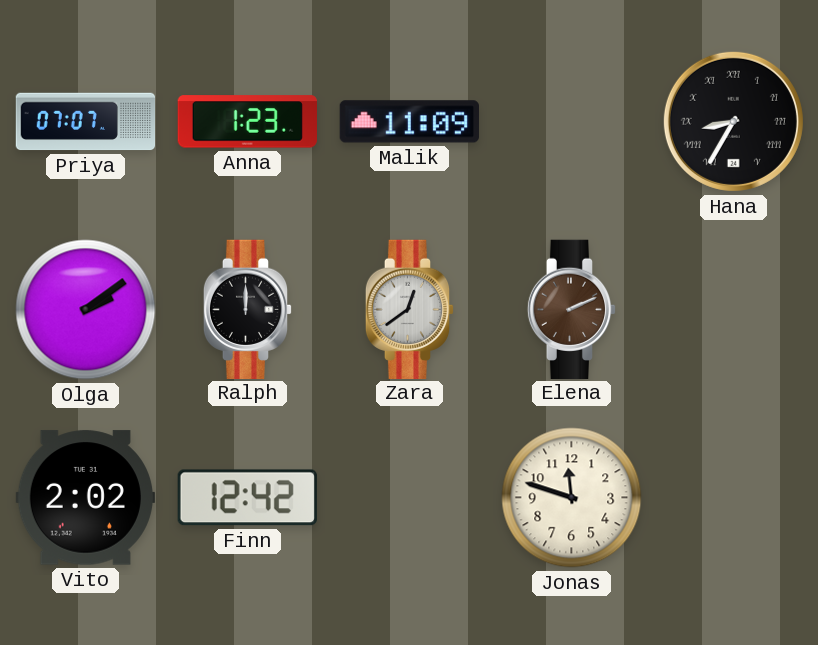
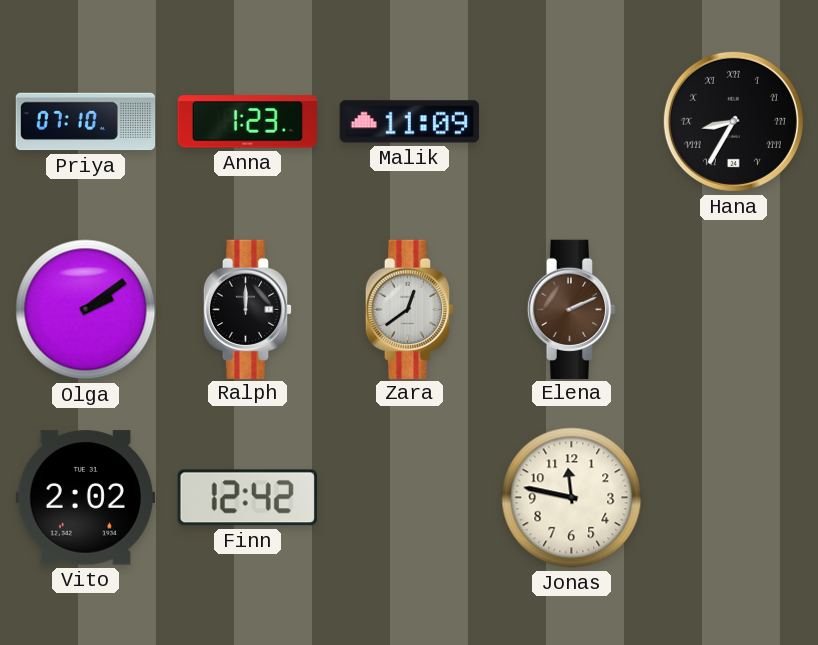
Priya: 07:07 -> 07:10 (86, 122)
Jonas: 11:48 -> 11:47 (572, 498)
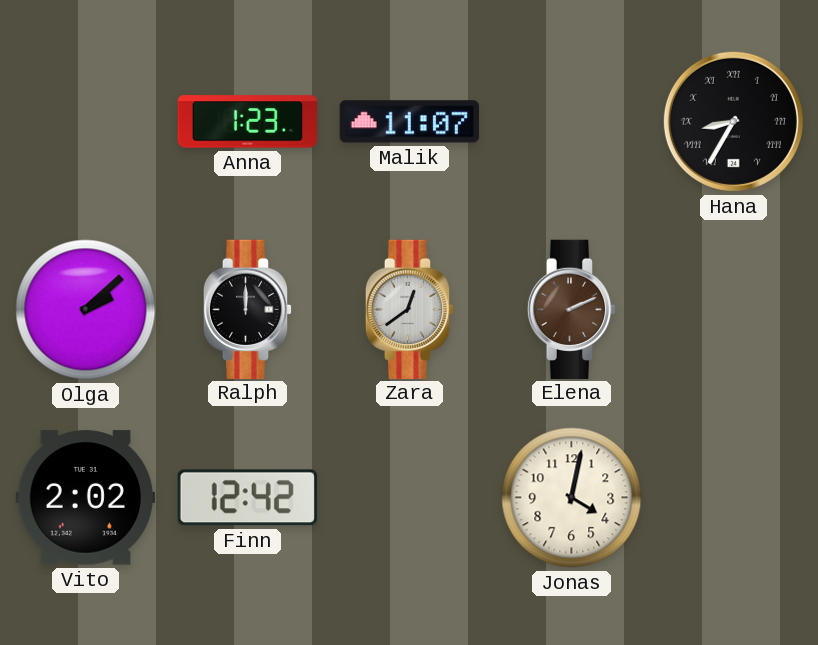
Priya: 07:10 -> none (86, 122)
Malik: 11:09 -> 11:07 (409, 122)
Olga: 2:09 -> 2:08 (86, 310)
Jonas: 11:47 -> 4:02 (572, 498)
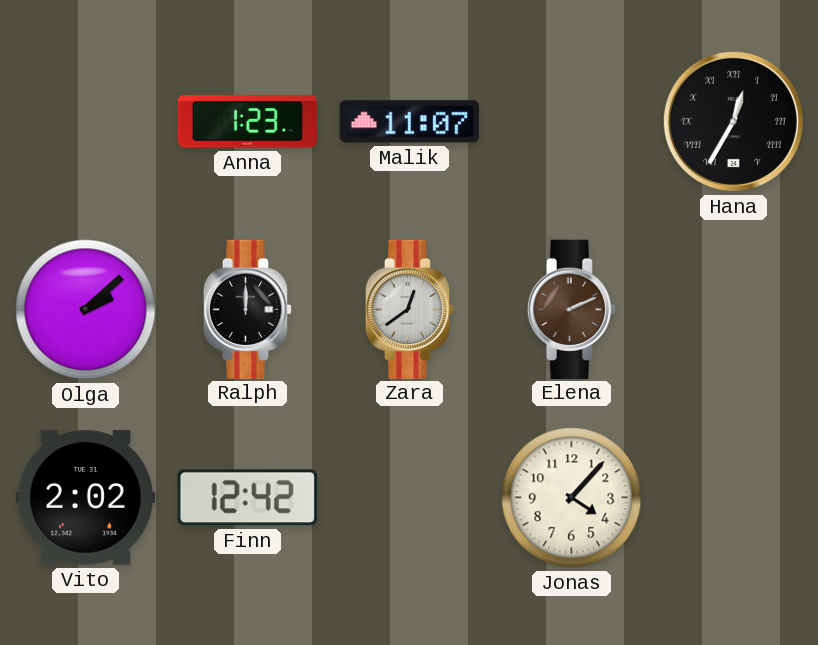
Hana: 8:35 -> 12:35 (733, 121)
Jonas: 4:02 -> 4:07 (572, 498)
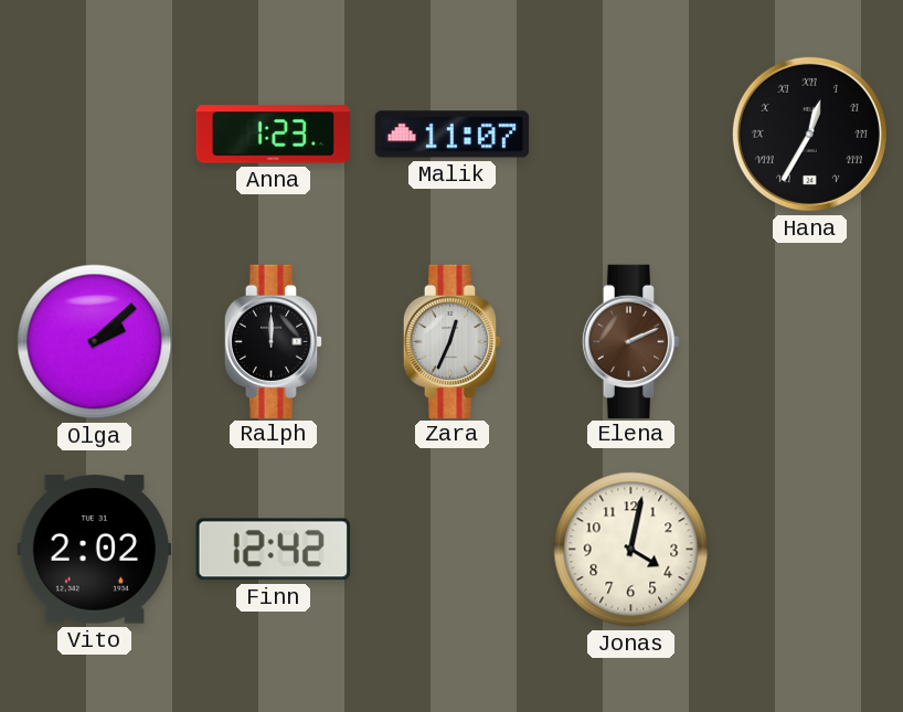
Zara: 12:39 -> 12:34 (453, 341)
Jonas: 4:07 -> 4:02 (631, 550)
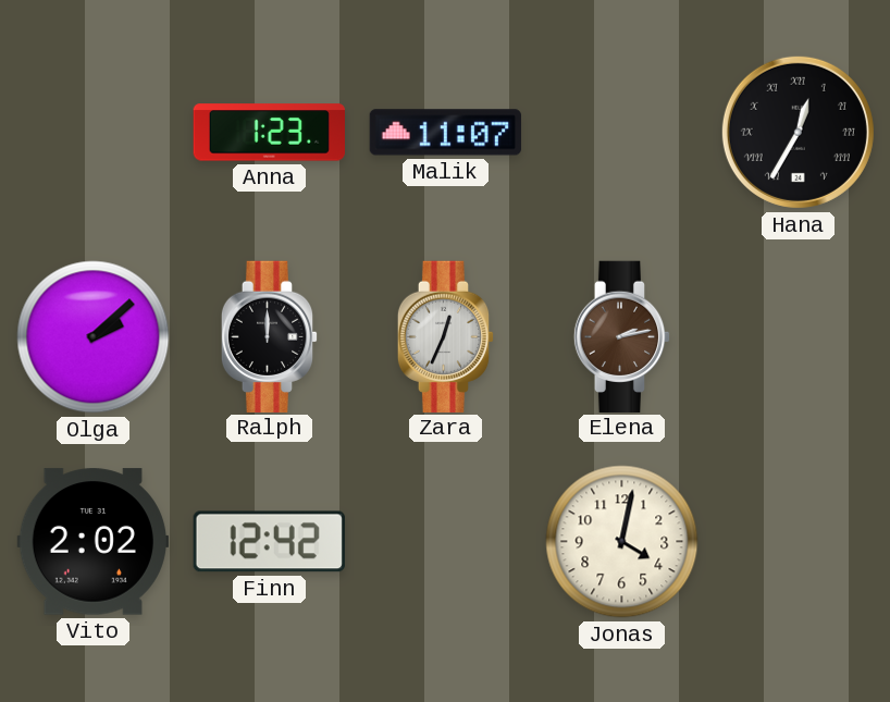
Elena: 2:11 -> 2:13 (622, 336)
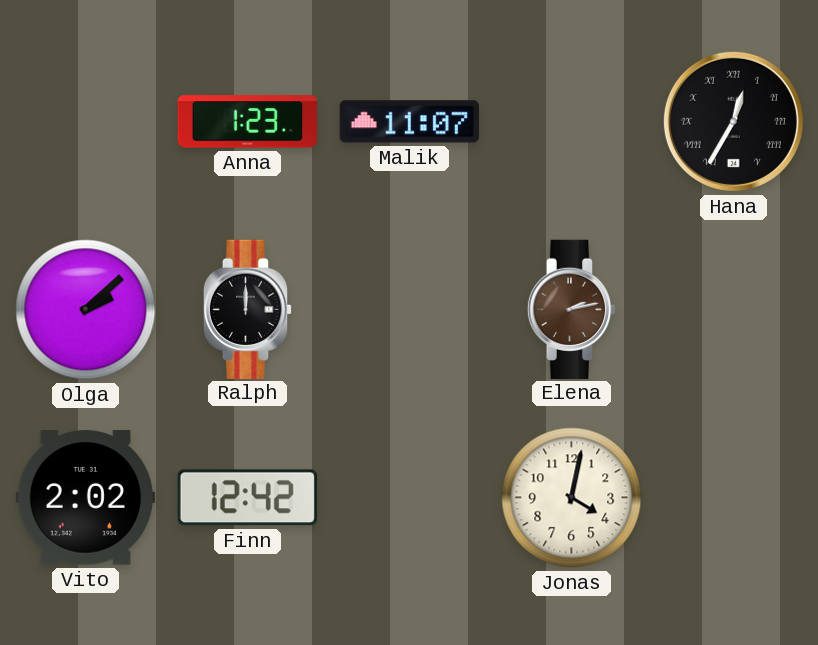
Zara: 12:34 -> none (446, 336)
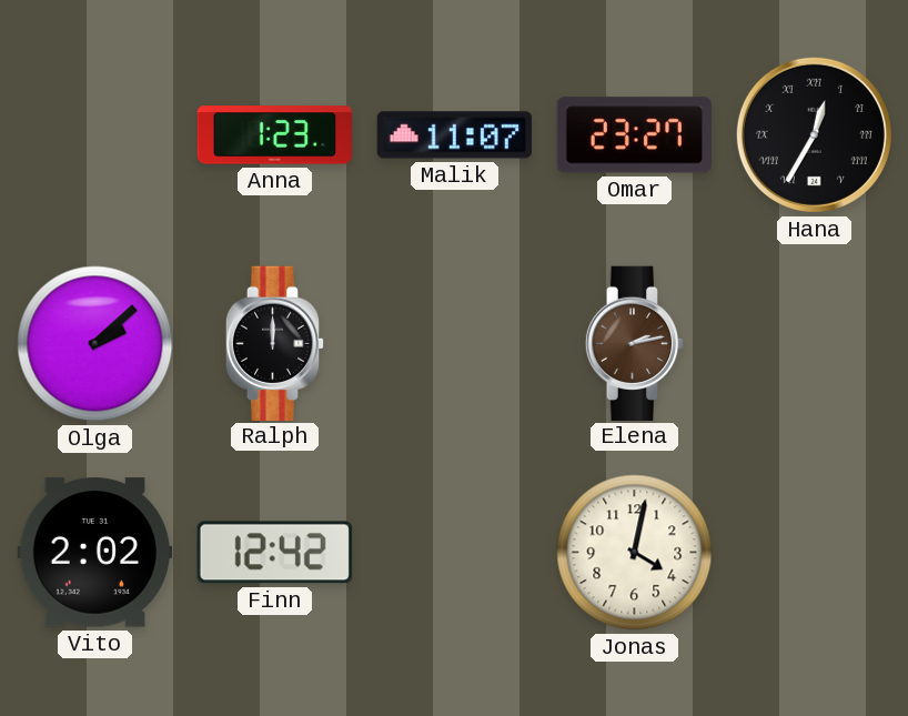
Omar: none -> 23:27 (634, 135)
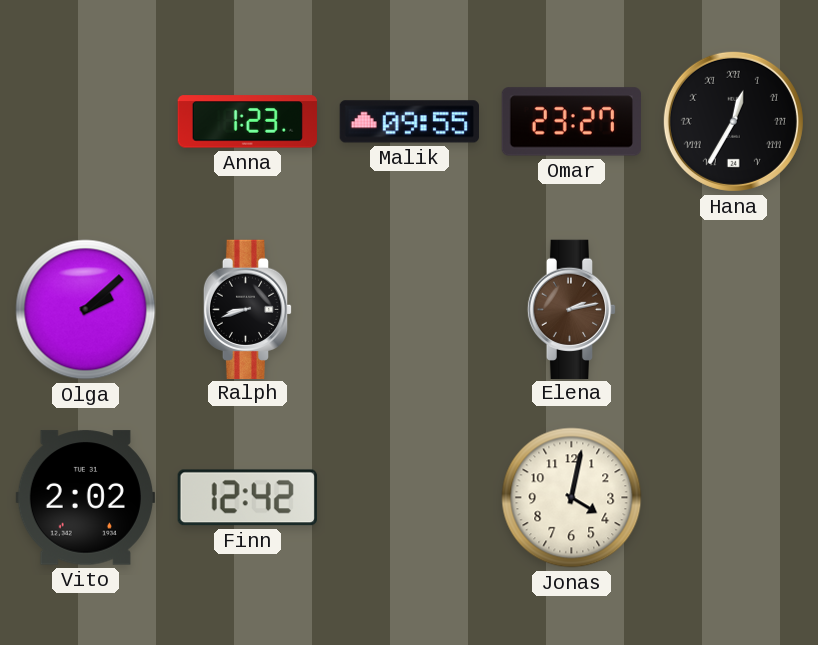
Malik: 11:07 -> 09:55 (409, 122)
Ralph: 12:00 -> 8:42 (248, 309)
